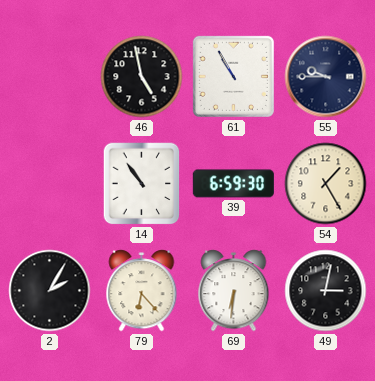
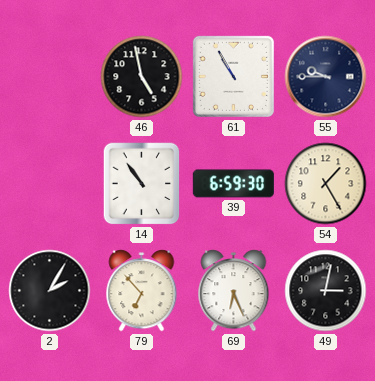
79: 6:23 -> 6:53 (142, 291)
69: 6:31 -> 6:26 (234, 291)
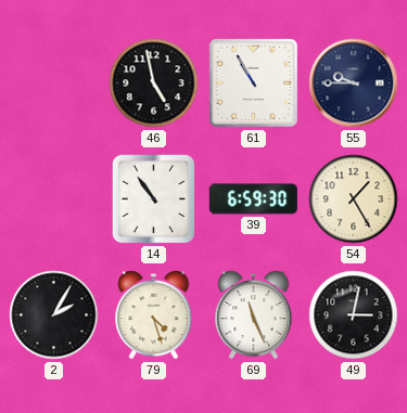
79: 6:53 -> 4:27 (154, 315)
69: 6:26 -> 11:26 (254, 315)
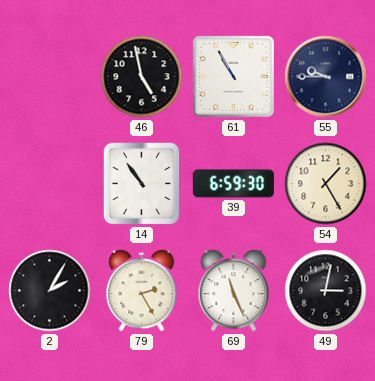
79: 4:27 -> 2:25 (142, 291)
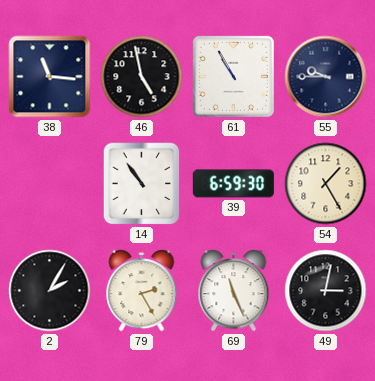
38: none -> 11:16 (50, 77)
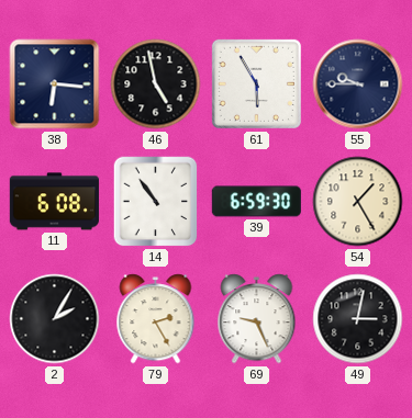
38: 11:16 -> 6:16 (55, 84)
61: 10:55 -> 5:55 (256, 83)
11: none -> 6:08 (54, 202)
69: 11:26 -> 9:26 (257, 319)
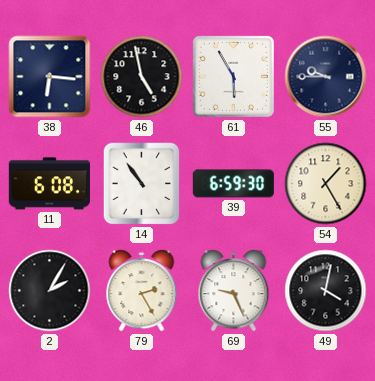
49: 3:02 -> 4:02 (326, 291)
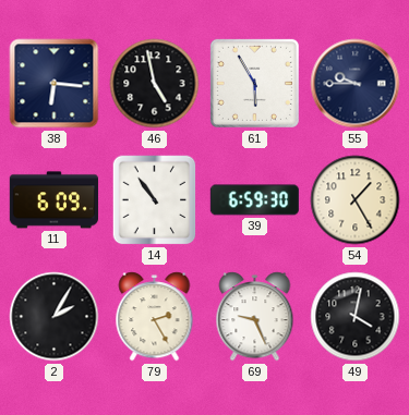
11: 6:08 -> 6:09 (53, 200)
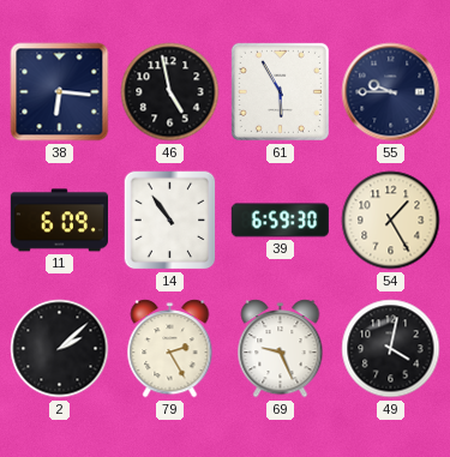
2: 2:05 -> 2:08 (60, 349)
